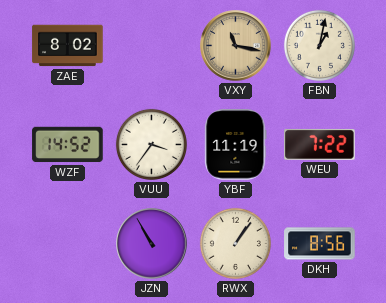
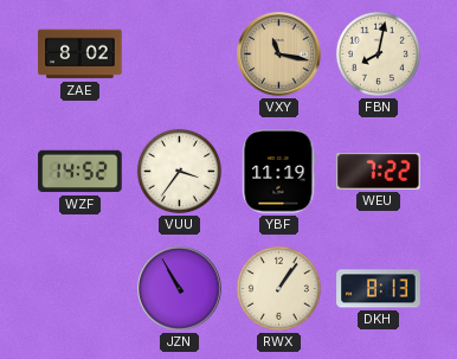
FBN: 1:02 -> 8:02 (378, 53)
DKH: 8:56 -> 8:13 (379, 289)
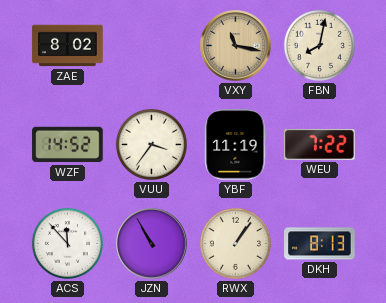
ACS: none -> 11:53 (67, 243)
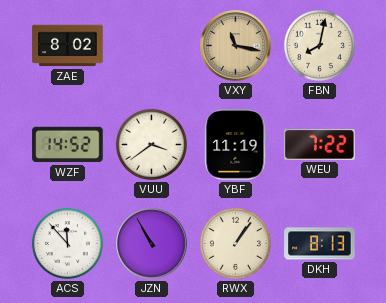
VUU: 3:36 -> 3:39 (151, 144)
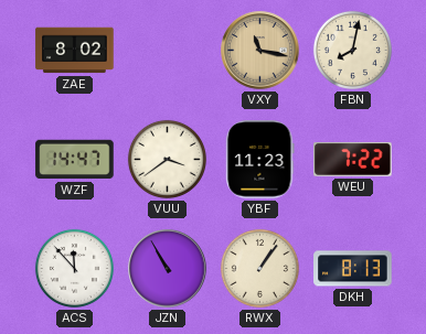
WZF: 14:52 -> 14:47 (75, 160)
YBF: 11:19 -> 11:23 (260, 160)
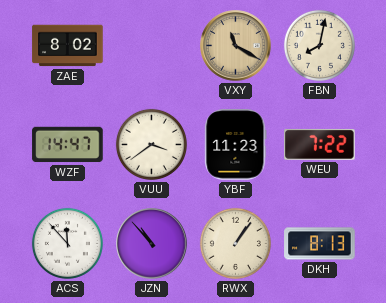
VXY: 11:17 -> 11:20 (236, 46)
JZN: 10:55 -> 10:53 (152, 244)
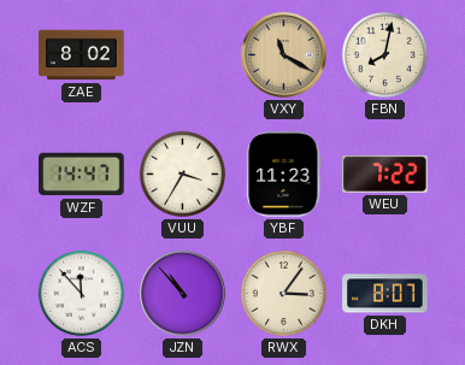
VUU: 3:39 -> 3:35 (182, 173)
RWX: 1:06 -> 3:06 (283, 293)
DKH: 8:13 -> 8:07 (385, 294)
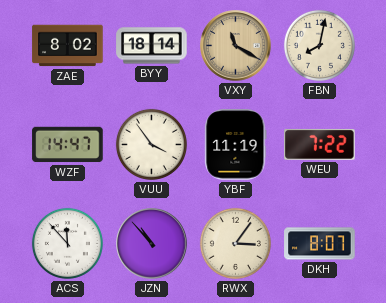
BYY: none -> 18:14 (152, 46)
VUU: 3:35 -> 3:54 (151, 144)
YBF: 11:23 -> 11:19 (236, 145)
